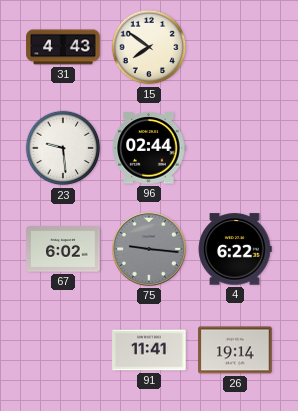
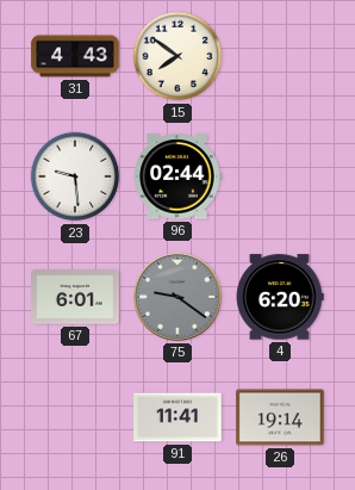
67: 6:02 -> 6:01 (75, 297)
75: 9:16 -> 9:21 (177, 297)
4: 6:22 -> 6:20 (280, 297)
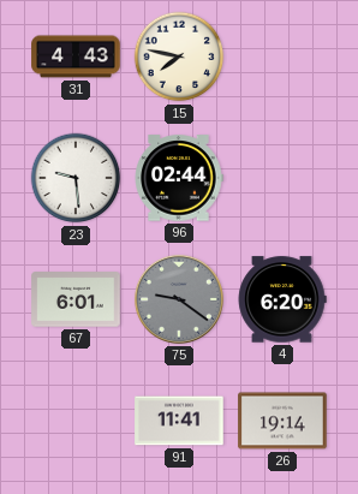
15: 7:51 -> 7:47 (179, 56)
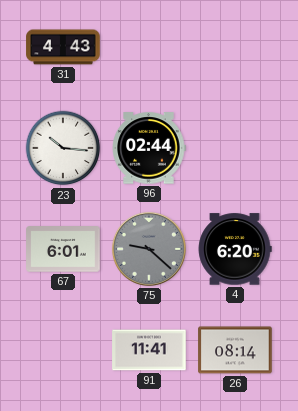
15: 7:47 -> none (179, 56)
23: 9:29 -> 10:16 (63, 148)
75: 9:21 -> 9:22 (149, 249)
26: 19:14 -> 08:14 (235, 350)
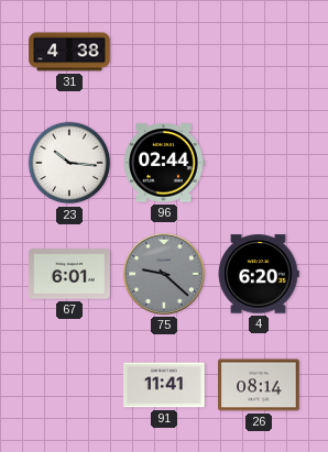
31: 4:43 -> 4:38 (69, 52)
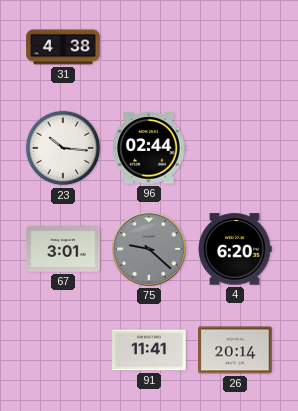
67: 6:01 -> 3:01 (63, 249)
26: 08:14 -> 20:14 (235, 350)
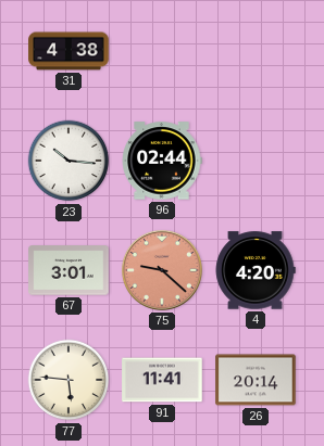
75 dial: grey -> salmon (162, 270)
4: 6:20 -> 4:20 (256, 270)
77: none -> 5:46 (68, 380)
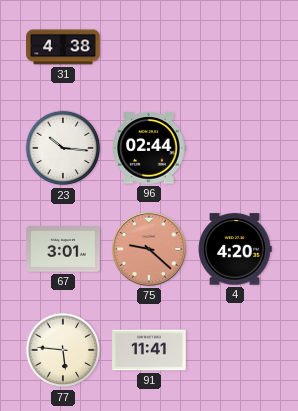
26: 20:14 -> none (256, 380)
